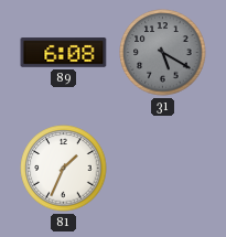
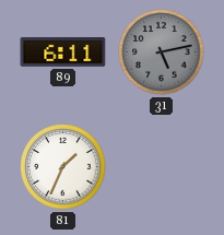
89: 6:08 -> 6:11 (63, 52)
31: 5:20 -> 5:13 (162, 52)
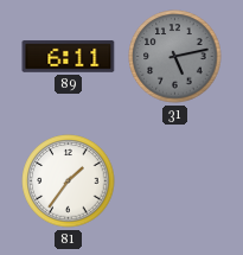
81: 1:34 -> 1:36 (69, 181)
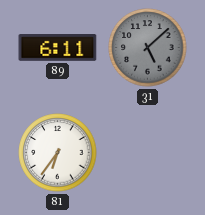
31: 5:13 -> 5:08 (148, 48)
81: 1:36 -> 6:36 (58, 153)
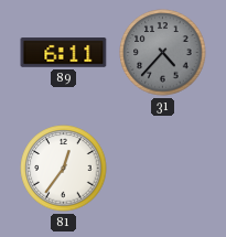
31: 5:08 -> 4:37 (163, 53)
81: 6:36 -> 12:36 (64, 169)
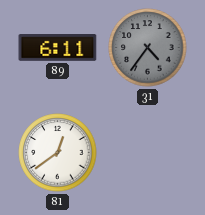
31: 4:37 -> 4:36 (148, 48)
81: 12:36 -> 12:39 (58, 153)
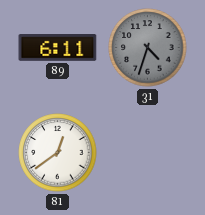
31: 4:36 -> 4:33 (148, 48)
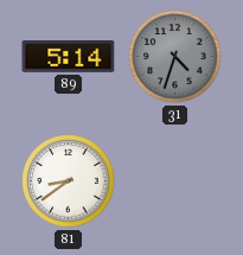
89: 6:11 -> 5:14 (69, 57)
81: 12:39 -> 8:39 (69, 181)
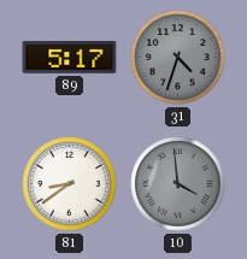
89: 5:14 -> 5:17 (70, 58)
10: none -> 3:59 (178, 184)
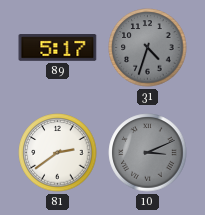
81: 8:39 -> 2:39 (58, 153)
10: 3:59 -> 3:11 (148, 153)
